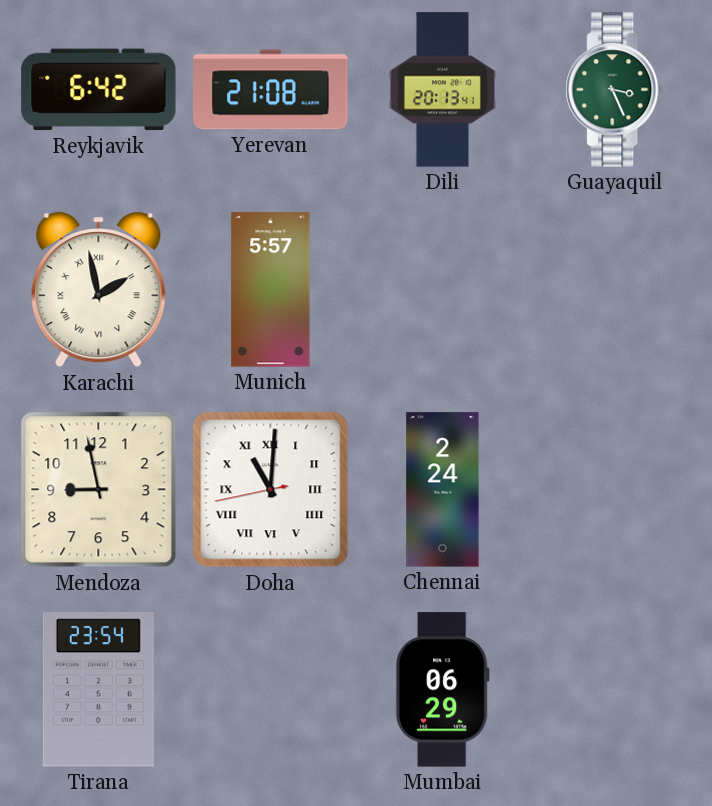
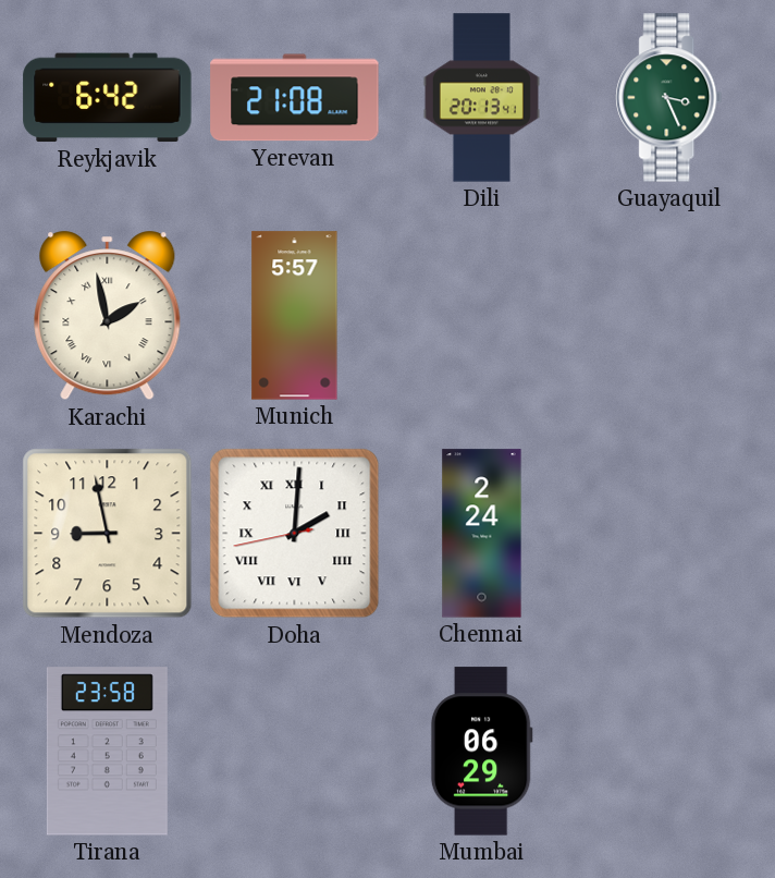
Doha: 11:00 -> 2:00 (295, 534)
Tirana: 23:54 -> 23:58 (107, 752)
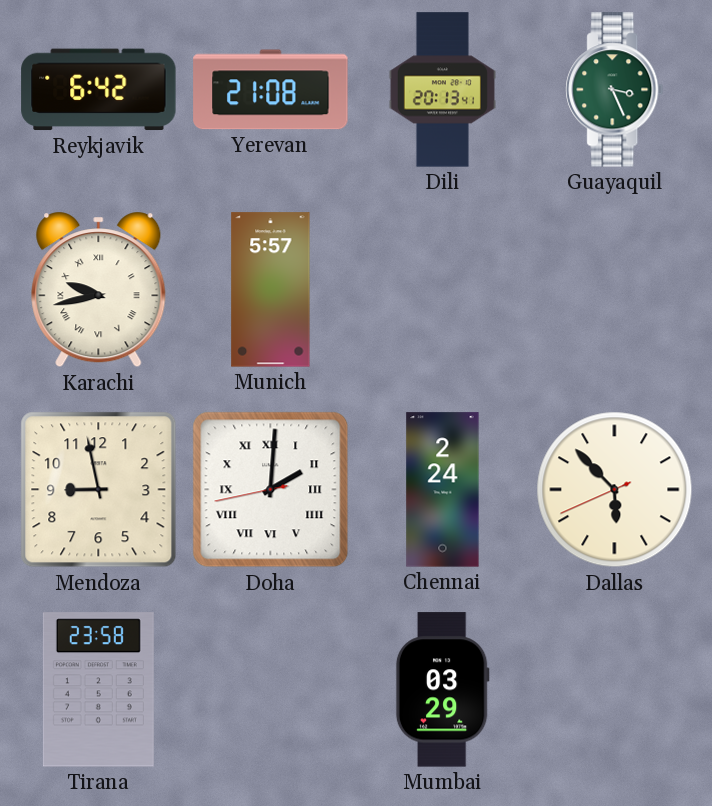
Karachi: 1:58 -> 9:43 (99, 290)
Dallas: none -> 5:52 (615, 490)
Mumbai: 06:29 -> 03:29 (442, 690)
